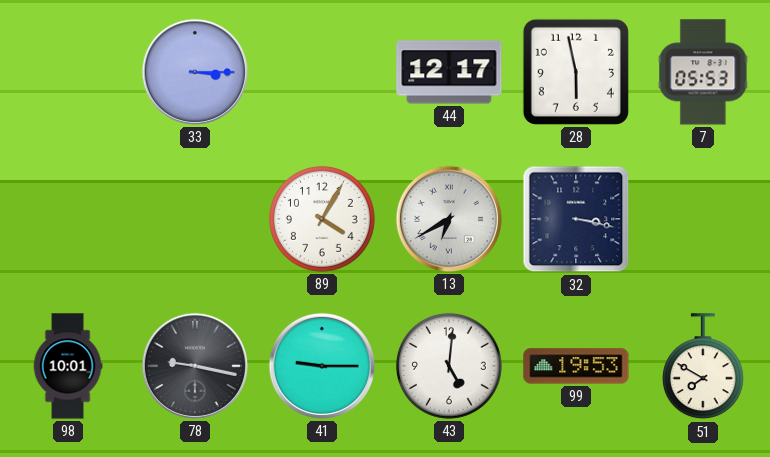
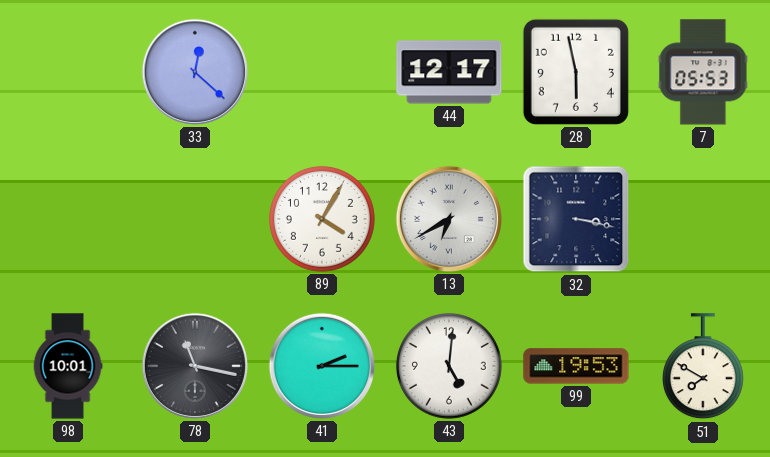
33: 3:15 -> 12:22 (195, 72)
78: 9:17 -> 11:17 (195, 366)
41: 9:15 -> 2:15 (322, 366)
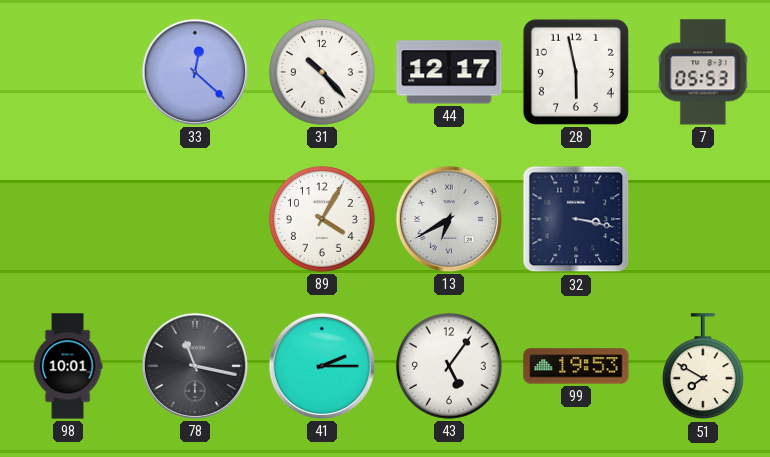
31: none -> 10:23 (322, 72)
43: 5:01 -> 5:06 (449, 366)
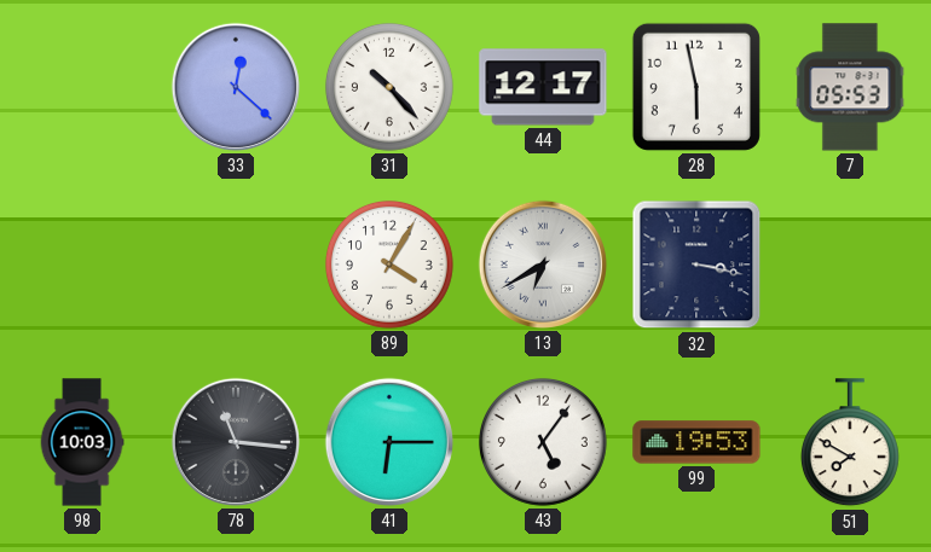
98: 10:01 -> 10:03 (82, 442)
78: 11:17 -> 11:16 (236, 442)
41: 2:15 -> 6:15 (389, 442)
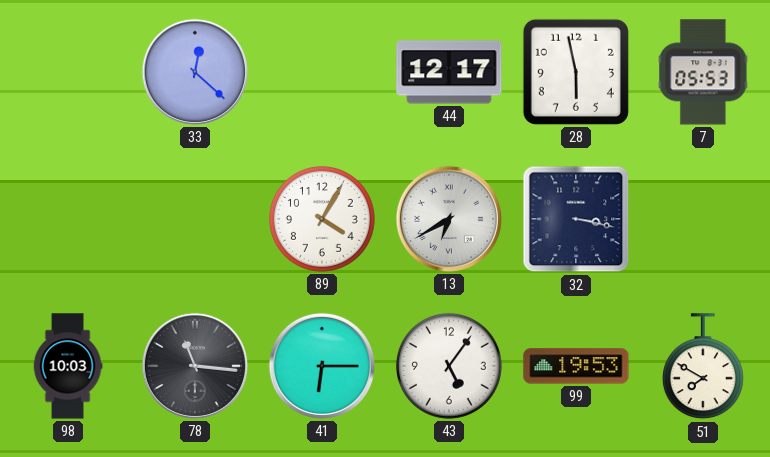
31: 10:23 -> none (389, 87)
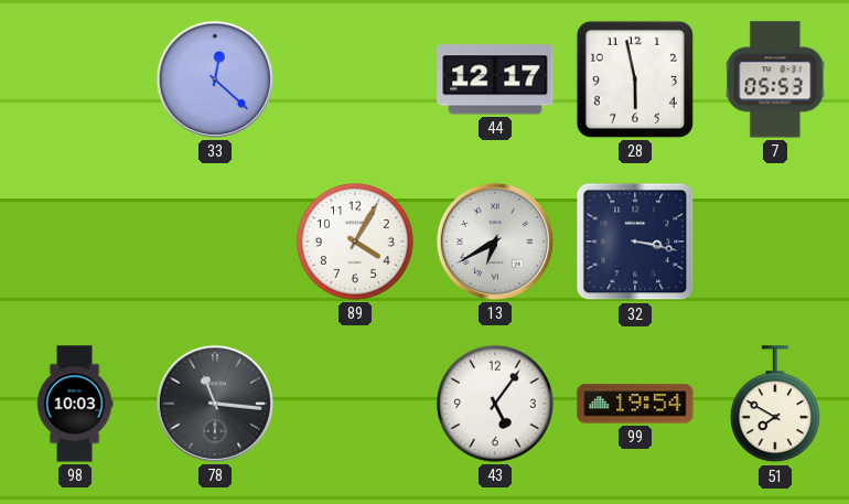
41: 6:15 -> none (322, 366)
99: 19:53 -> 19:54 (635, 404)
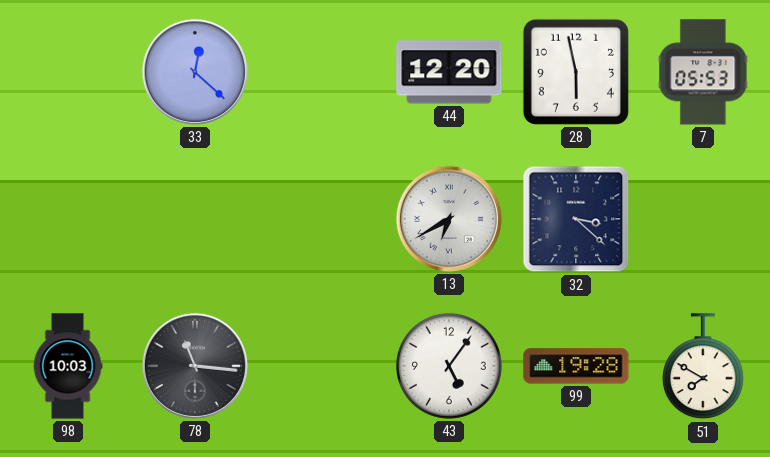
44: 12:17 -> 12:20 (449, 72)
89: 4:05 -> none (355, 242)
32: 3:17 -> 3:22 (576, 219)
99: 19:54 -> 19:28 (576, 366)
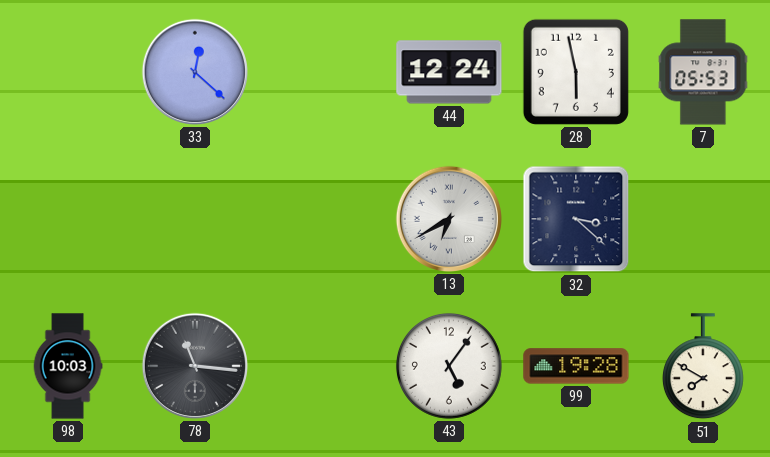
44: 12:20 -> 12:24 (449, 72)
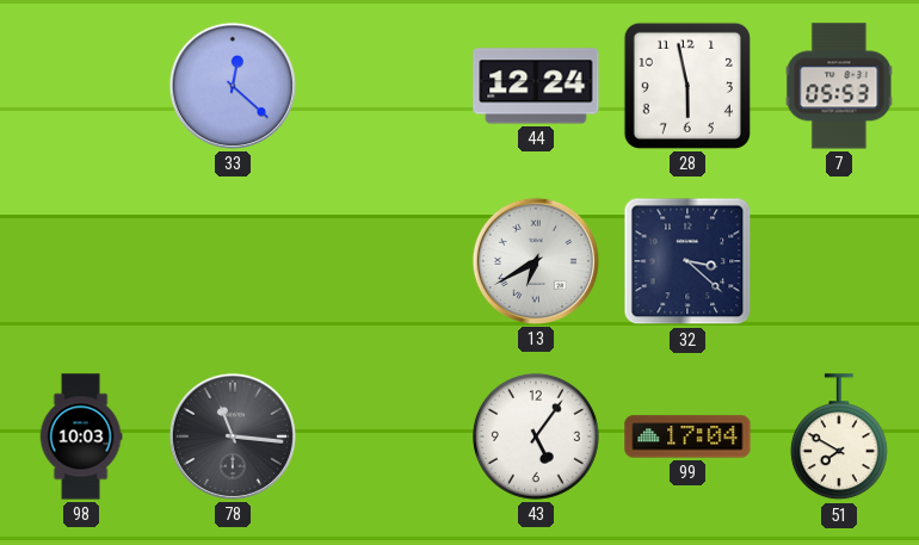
99: 19:28 -> 17:04 (687, 436)
